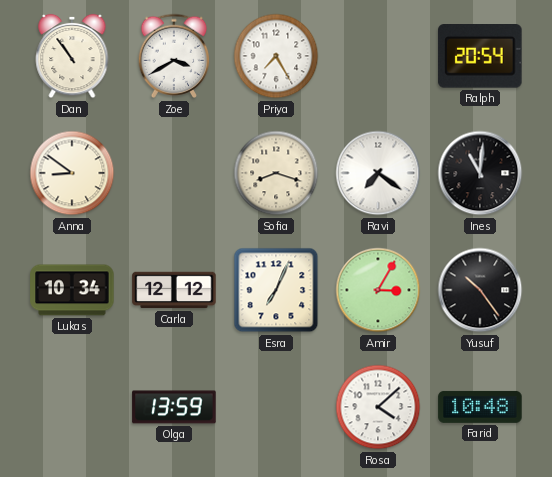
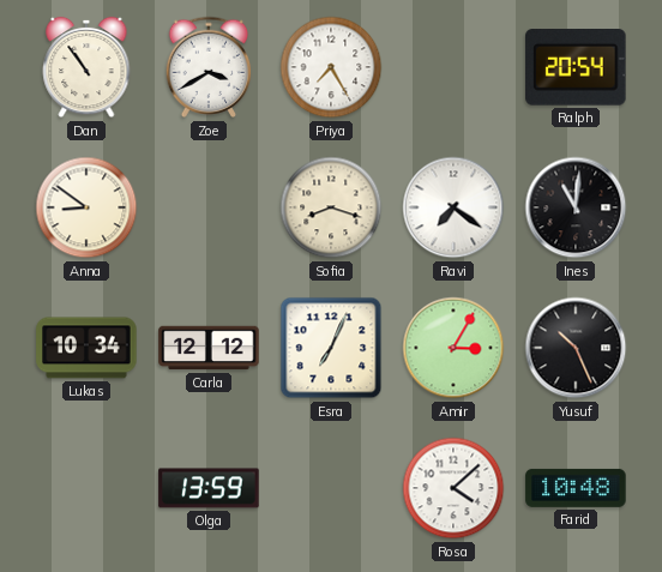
Yusuf: 10:24 -> 10:26 (576, 348)
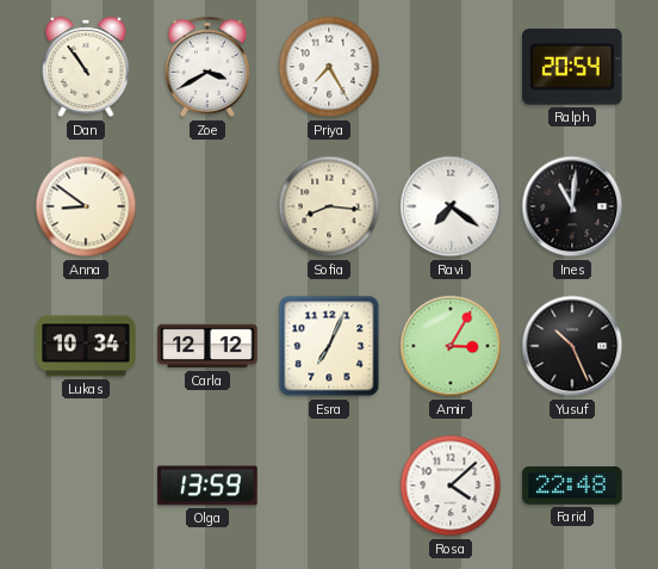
Sofia: 8:18 -> 8:16 (329, 206)
Farid: 10:48 -> 22:48 (572, 485)
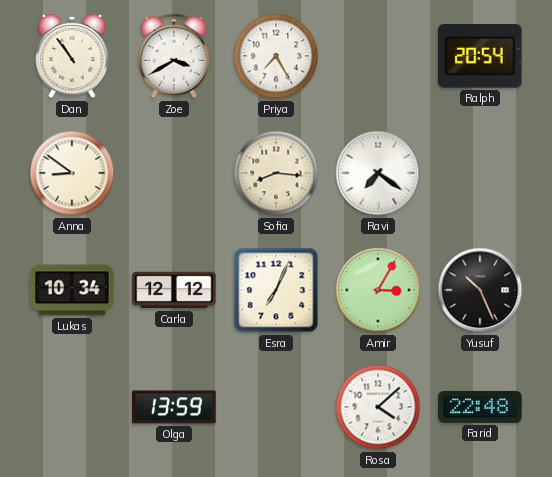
Ines: 11:01 -> none (572, 206)
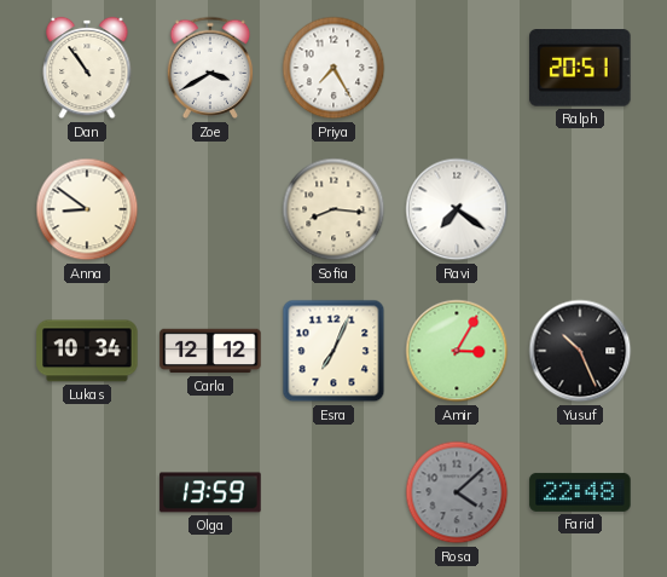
Ralph: 20:54 -> 20:51 (580, 69)
Rosa dial: white -> grey (457, 492)
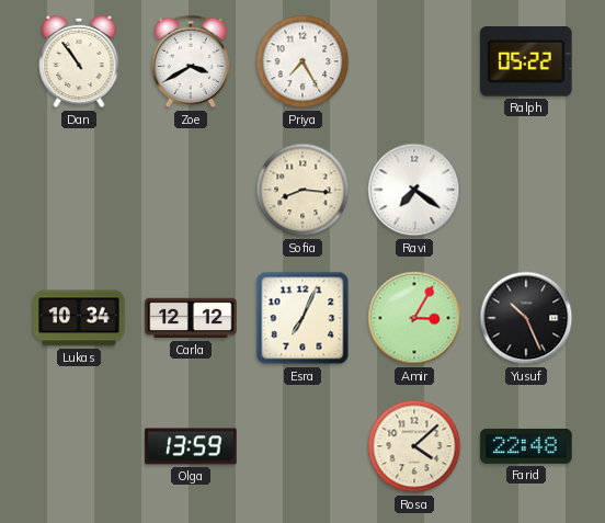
Ralph: 20:51 -> 05:22 (526, 62)
Anna: 8:51 -> none (87, 209)
Rosa dial: grey -> cream (414, 446)
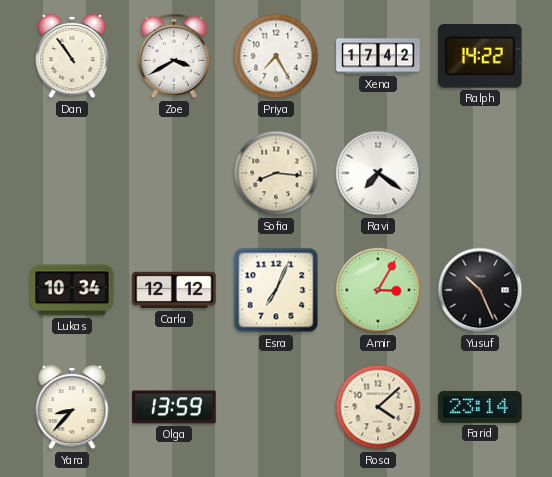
Xena: none -> 17:42 (378, 56)
Ralph: 05:22 -> 14:22 (480, 57)
Yara: none -> 8:37 (72, 407)
Farid: 22:48 -> 23:14 (480, 407)
